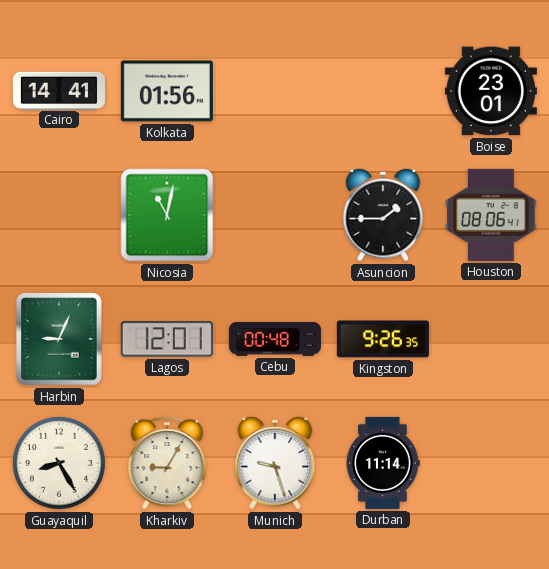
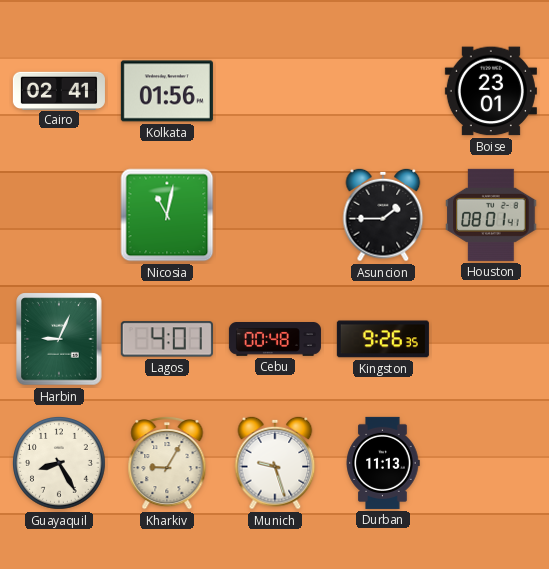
Cairo: 14:41 -> 02:41 (59, 90)
Houston: 08:06 -> 08:01 (491, 215)
Lagos: 12:01 -> 4:01 (167, 339)
Durban: 11:14 -> 11:13 (383, 463)
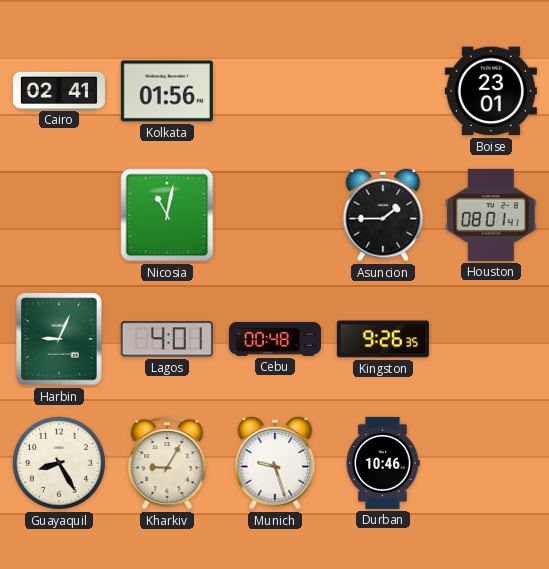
Durban: 11:13 -> 10:46 (383, 463)
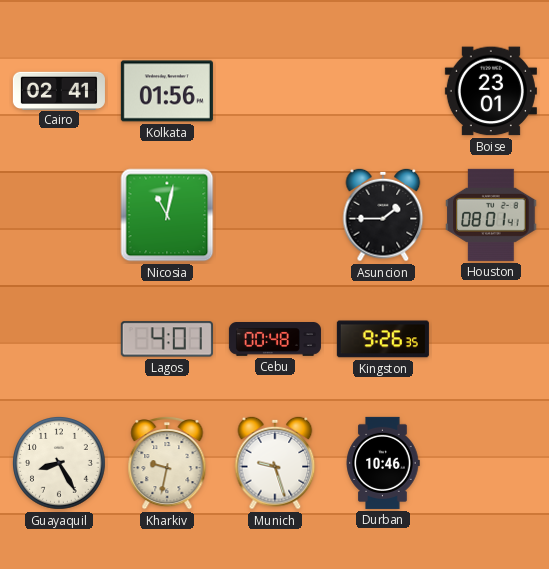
Harbin: 9:04 -> none (59, 339)
Kharkiv: 9:05 -> 9:32 (167, 464)
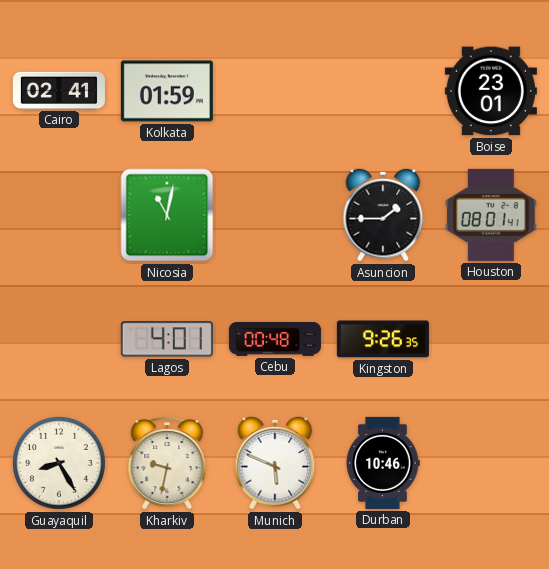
Kolkata: 01:56 -> 01:59 (167, 91)
Munich: 9:27 -> 5:49 (275, 463)
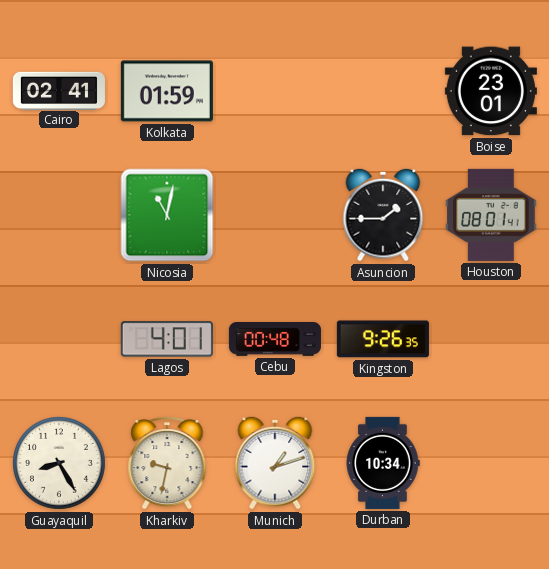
Munich: 5:49 -> 1:12 (275, 463)
Durban: 10:46 -> 10:34 (383, 463)
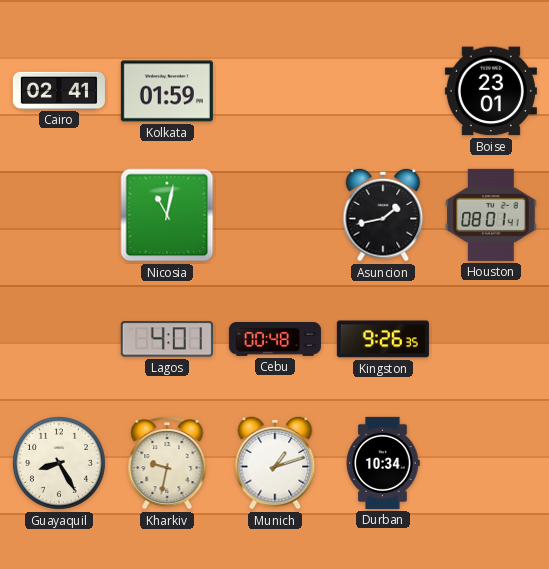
Asuncion: 1:45 -> 1:43 (383, 215)
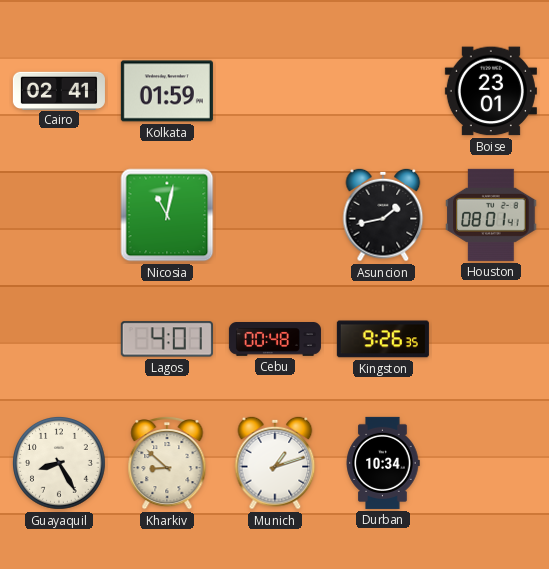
Kharkiv: 9:32 -> 8:52 (167, 464)
